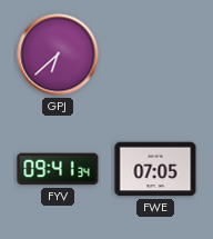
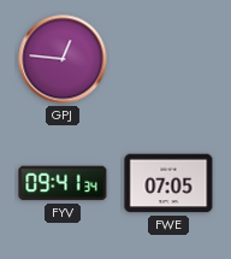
GPJ: 6:38 -> 12:46 (63, 59)
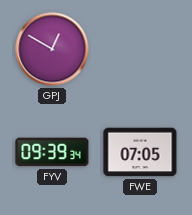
GPJ: 12:46 -> 12:50 (52, 49)
FYV: 09:41 -> 09:39 (52, 152)
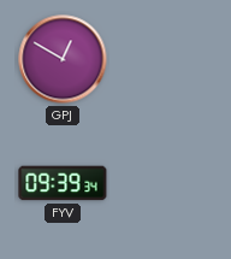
FWE: 07:05 -> none (140, 152)
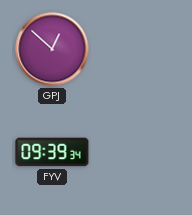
GPJ: 12:50 -> 12:52 (52, 49)
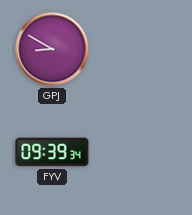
GPJ: 12:52 -> 8:50 (52, 49)
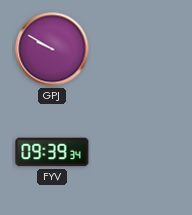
GPJ: 8:50 -> 9:50 (52, 49)
